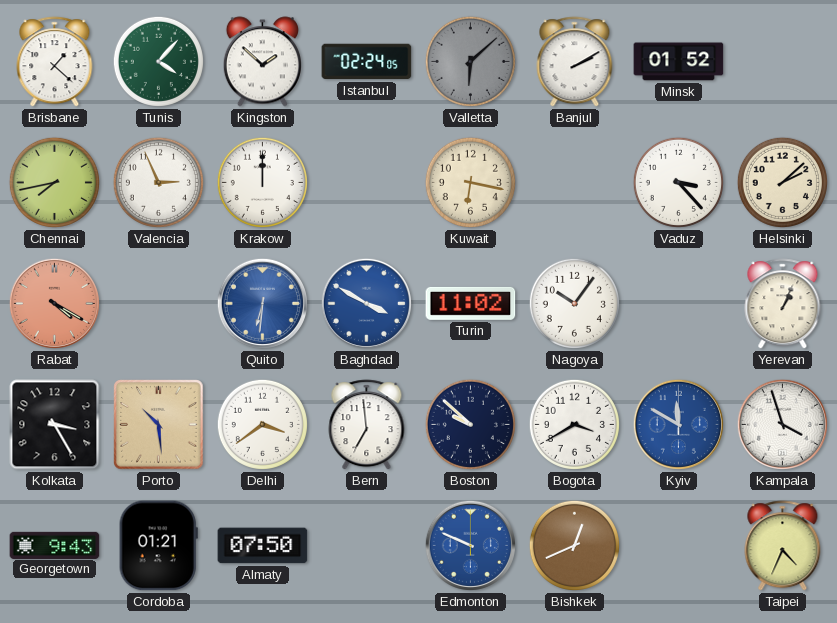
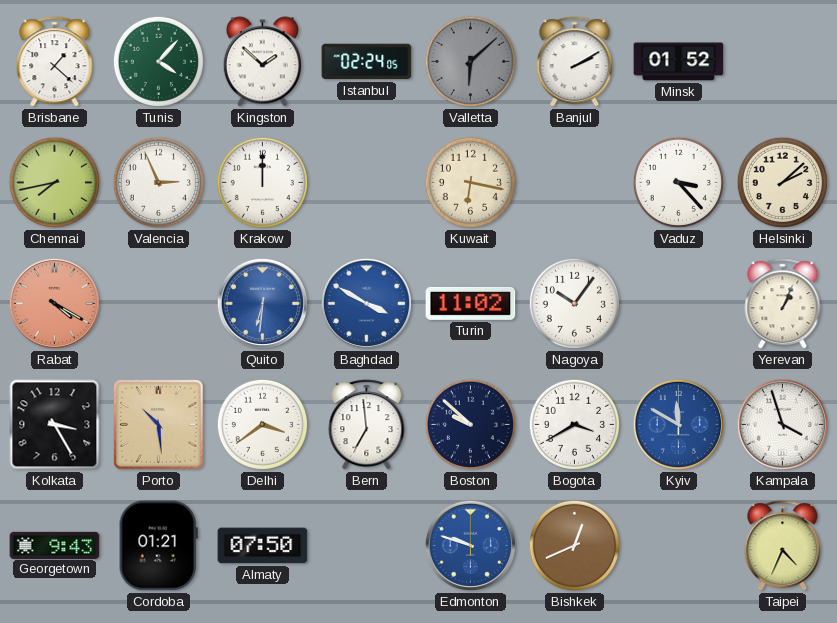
Edmonton: 9:49 -> 9:48 (470, 545)
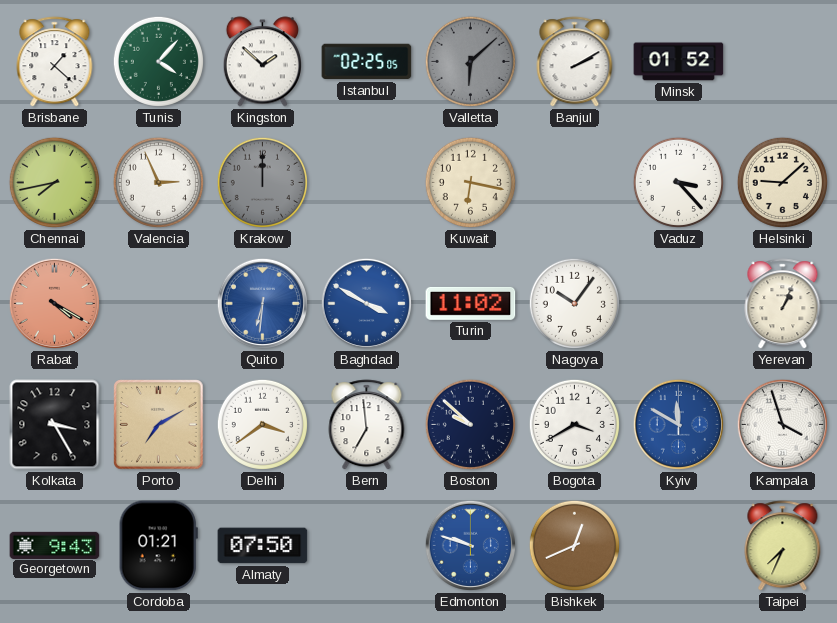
Istanbul: 02:24 -> 02:25 (367, 62)
Krakow dial: white -> grey (262, 182)
Helsinki: 2:08 -> 9:08 (782, 182)
Porto: 10:29 -> 7:10 (159, 425)
Taipei: 4:34 -> 7:34 (783, 546)
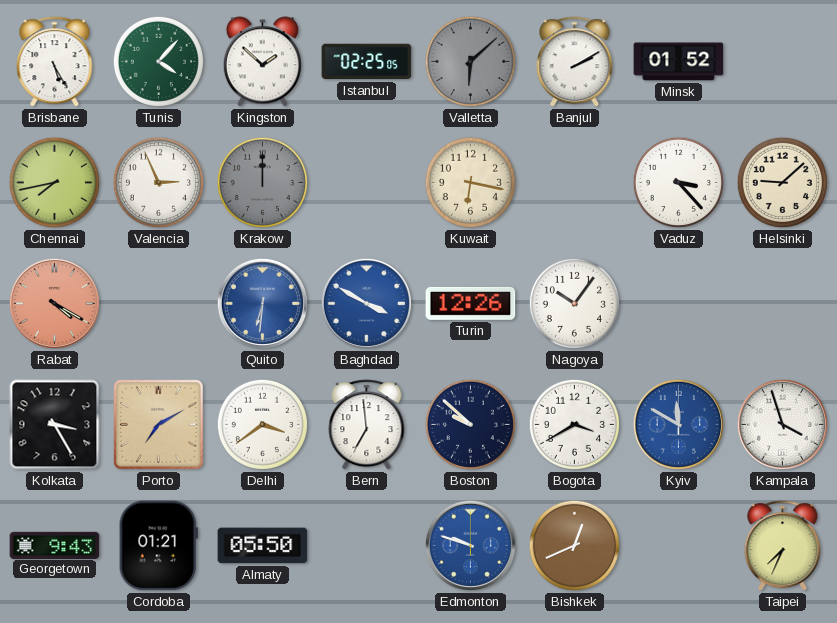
Brisbane: 1:22 -> 5:25 (55, 62)
Turin: 11:02 -> 12:26 (471, 303)
Yerevan: 1:04 -> none (783, 304)
Almaty: 07:50 -> 05:50 (263, 546)
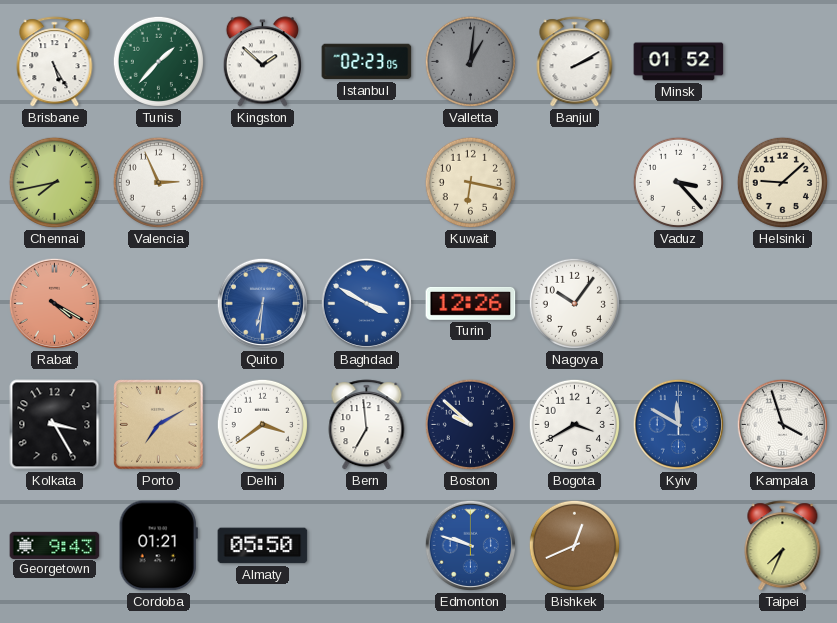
Tunis: 4:07 -> 1:37 (158, 61)
Istanbul: 02:25 -> 02:23 (367, 62)
Valletta: 6:08 -> 1:01 (470, 61)
Krakow: 12:00 -> none (262, 182)
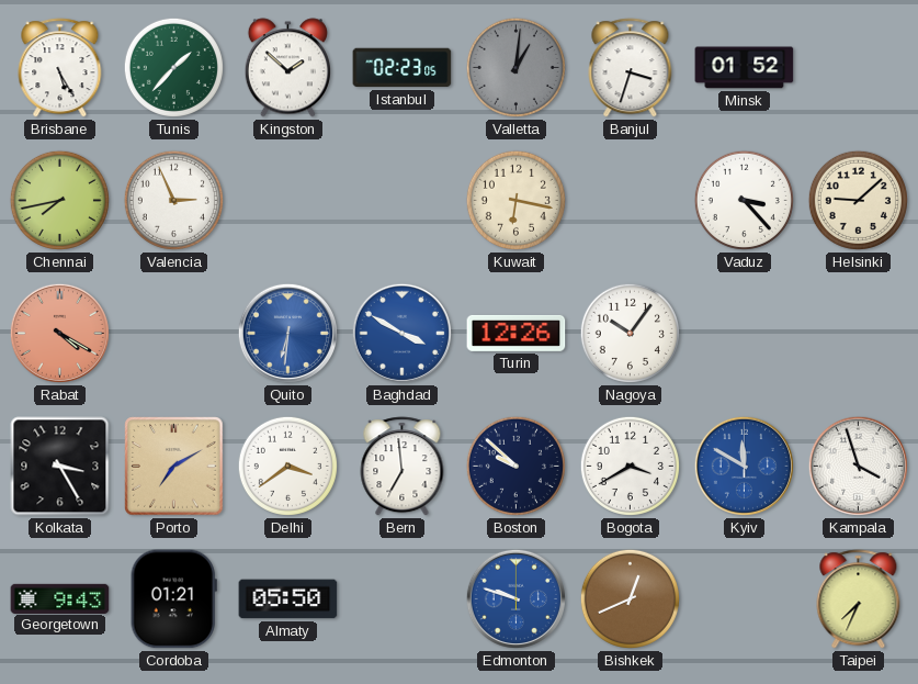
Banjul: 2:10 -> 3:33 (631, 68)
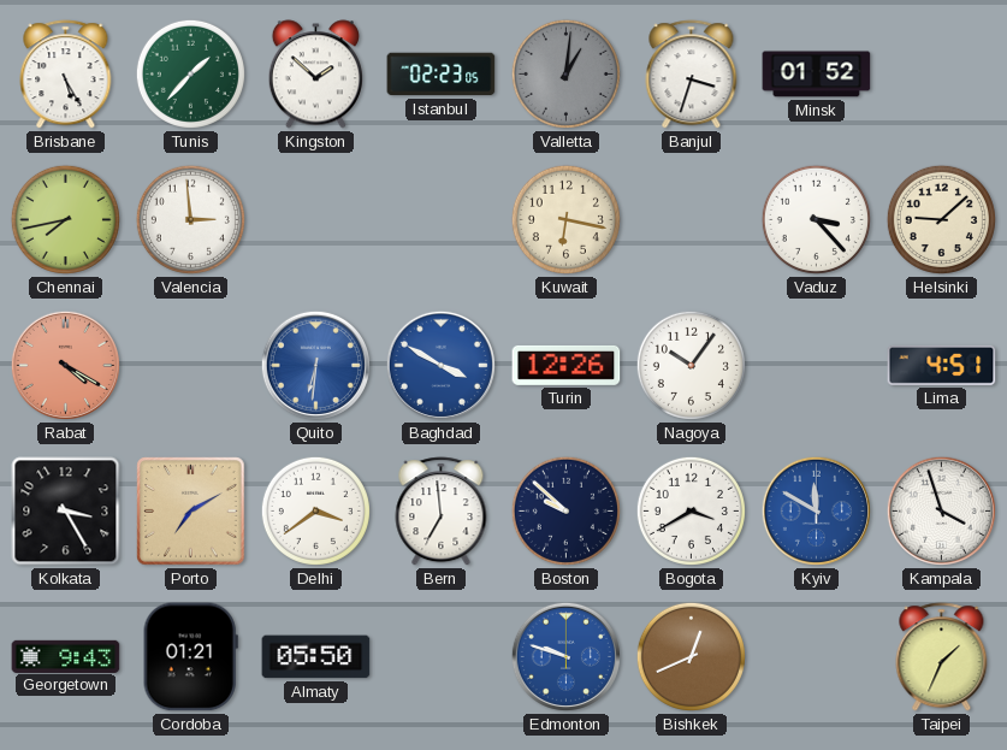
Valencia: 2:56 -> 2:59 (190, 219)
Lima: none -> 4:51 (942, 365)
Taipei: 7:34 -> 1:34 (942, 657)
